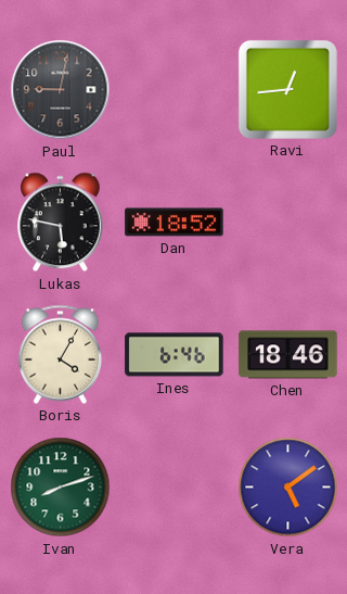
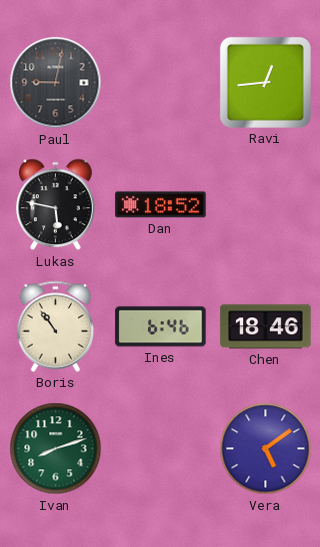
Boris: 4:05 -> 10:54 (56, 326)
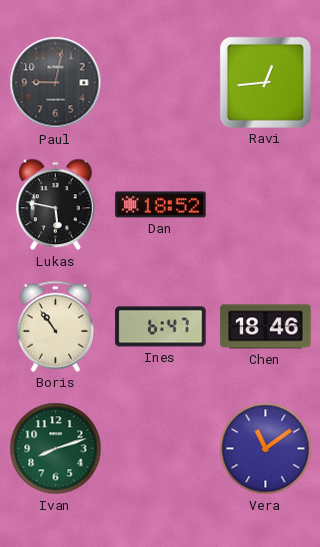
Ines: 6:46 -> 6:47 (161, 327)
Vera: 5:09 -> 11:09 (266, 449)
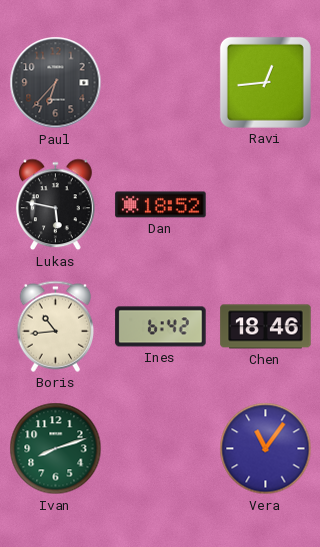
Paul: 9:02 -> 6:37 (56, 83)
Boris: 10:54 -> 10:44 (56, 326)
Ines: 6:47 -> 6:42 (161, 327)
Vera: 11:09 -> 11:06 (266, 449)
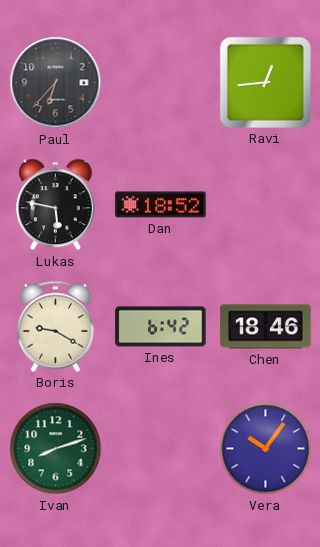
Boris: 10:44 -> 9:20 (56, 326)
Vera: 11:06 -> 10:06 (266, 449)
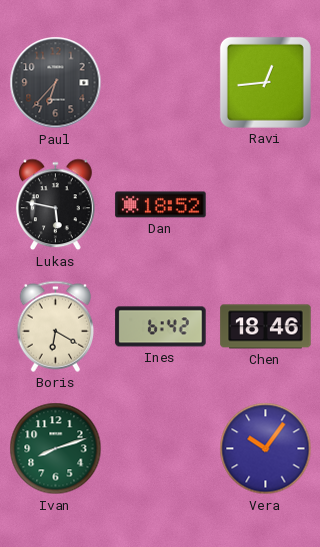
Boris: 9:20 -> 6:20 (56, 326)
